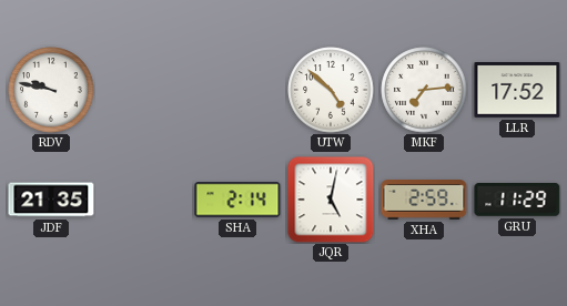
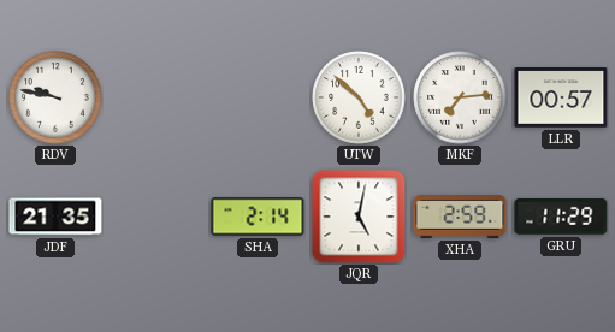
LLR: 17:52 -> 00:57 (561, 97)
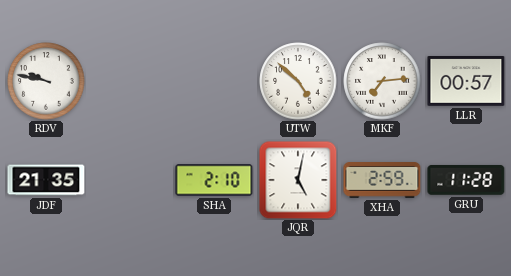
SHA: 2:14 -> 2:10 (214, 180)
GRU: 11:29 -> 11:28 (466, 180)
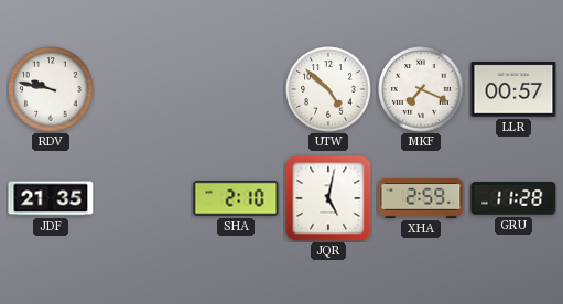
MKF: 7:14 -> 7:19 (421, 89)
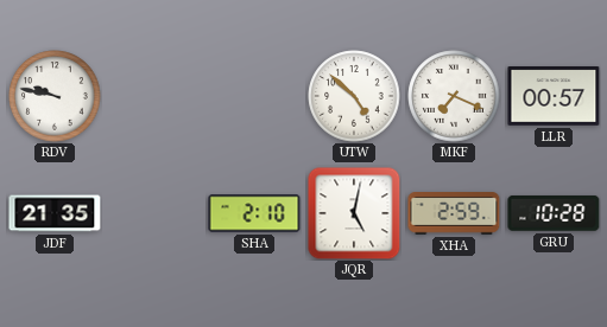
GRU: 11:28 -> 10:28 (554, 213)
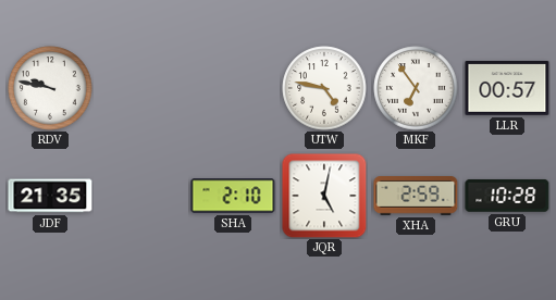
UTW: 4:52 -> 4:47 (324, 88)
MKF: 7:19 -> 6:54 (416, 88)
